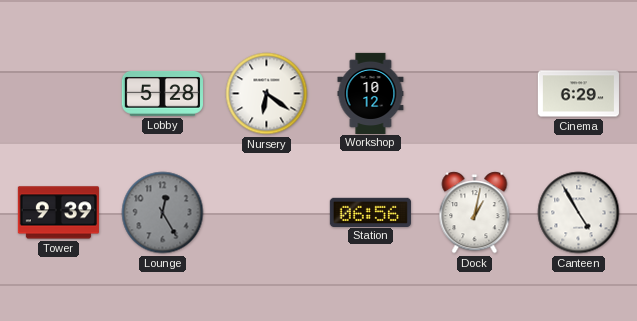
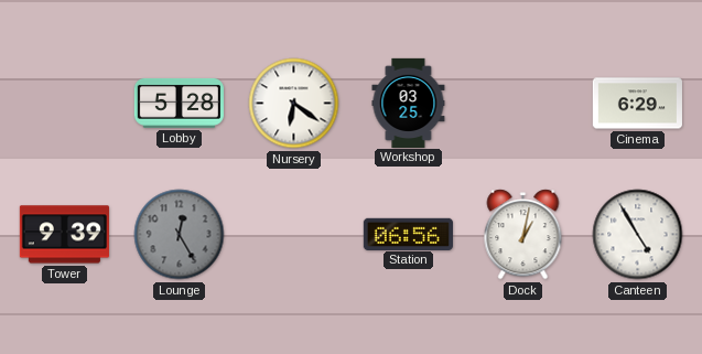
Workshop: 10:12 -> 03:25 (409, 103)
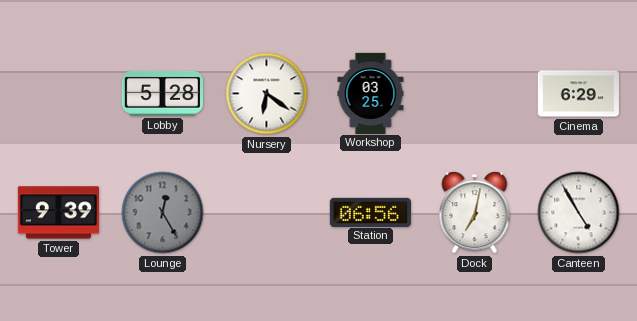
Dock: 1:02 -> 7:02 (475, 213)
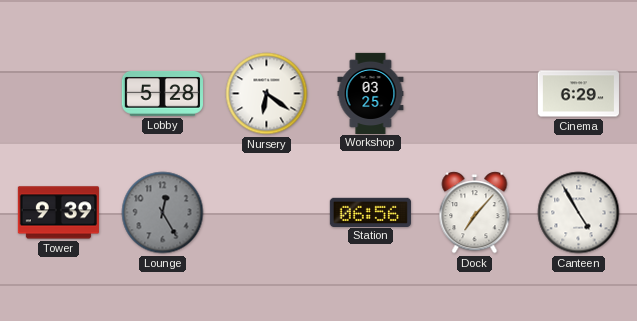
Dock: 7:02 -> 7:07 (475, 213)
